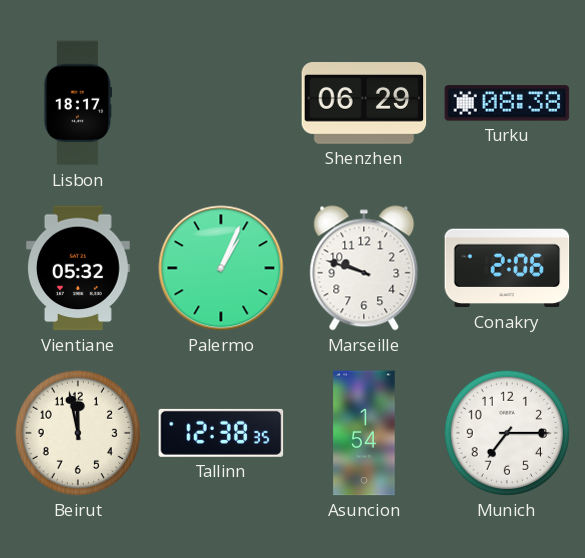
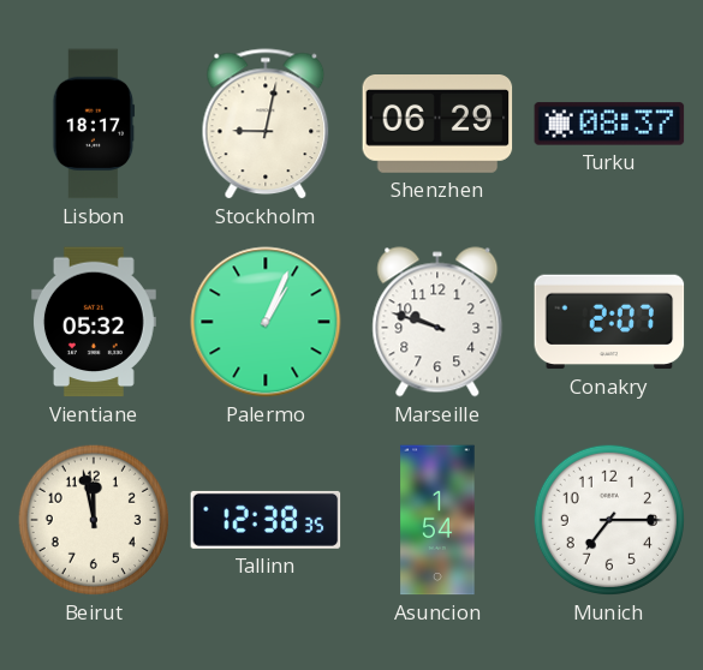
Stockholm: none -> 9:02 (266, 125)
Turku: 08:38 -> 08:37 (609, 124)
Conakry: 2:06 -> 2:07 (609, 322)
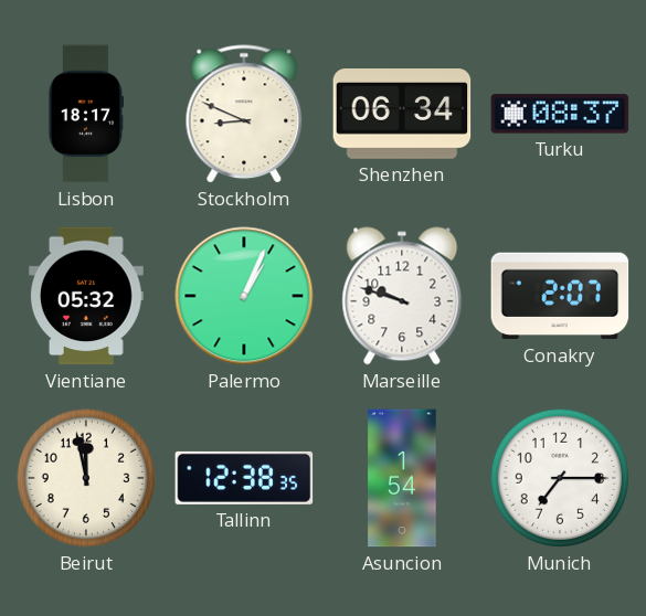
Stockholm: 9:02 -> 8:49 (244, 115)
Shenzhen: 06:29 -> 06:34 (402, 115)
